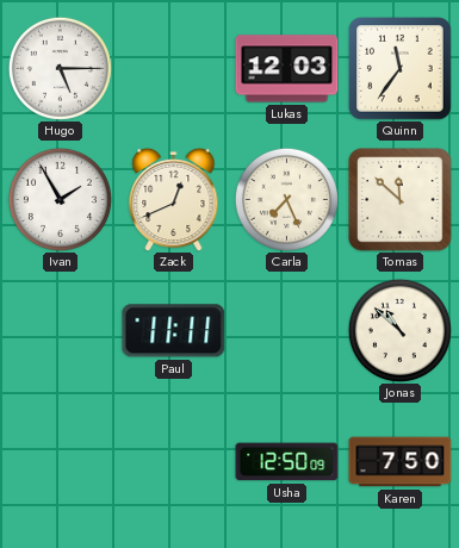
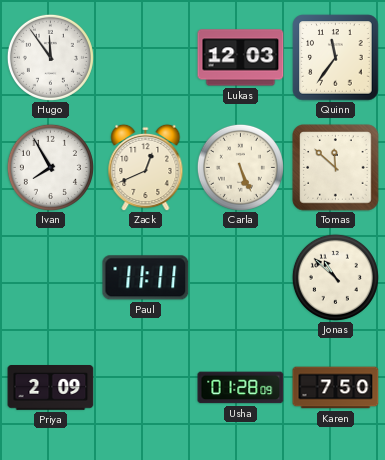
Hugo: 5:15 -> 11:54 (50, 57)
Ivan: 1:55 -> 7:55 (50, 167)
Carla: 7:26 -> 5:26 (240, 167)
Priya: none -> 2:09 (51, 388)
Usha: 12:50 -> 01:28 (241, 388)
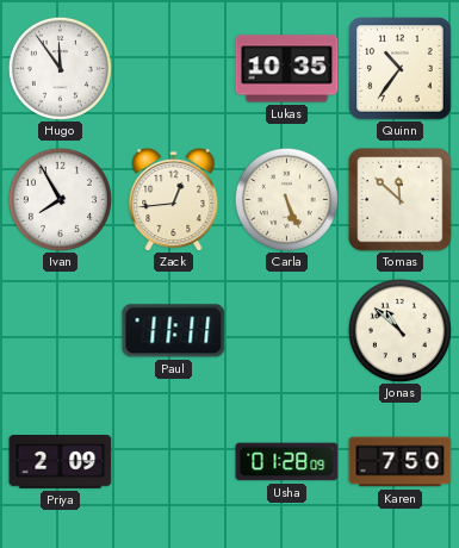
Lukas: 12:03 -> 10:35 (287, 69)
Quinn: 11:36 -> 10:36 (401, 69)
Zack: 12:41 -> 12:44 (174, 199)
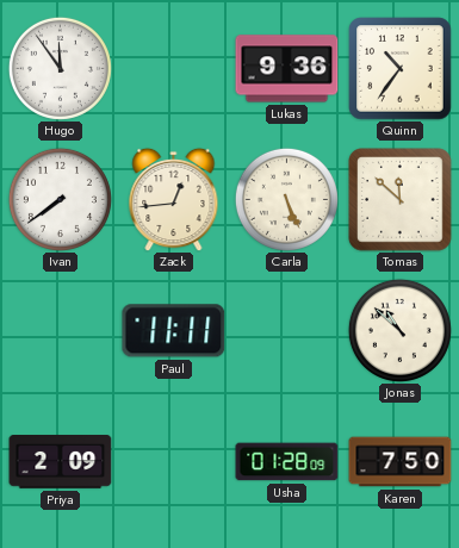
Lukas: 10:35 -> 9:36 (287, 69)
Ivan: 7:55 -> 7:39 (60, 199)
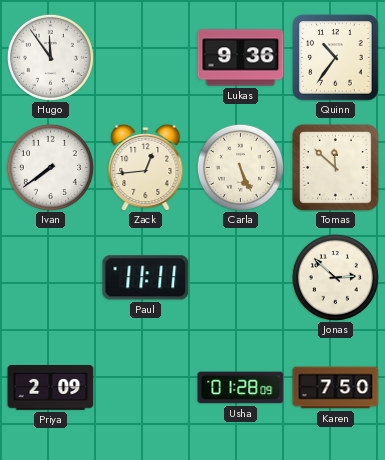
Jonas: 10:52 -> 2:52 (335, 277)
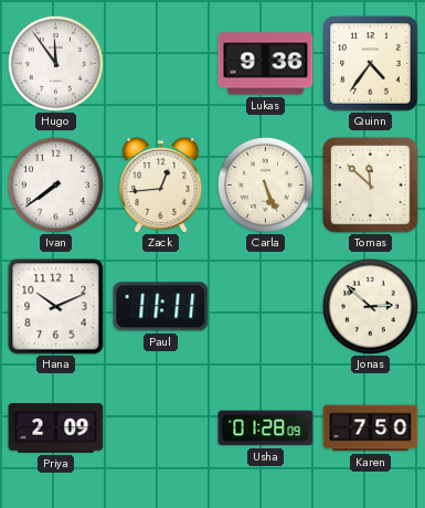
Quinn: 10:36 -> 4:36 (371, 64)
Hana: none -> 10:11 (56, 307)
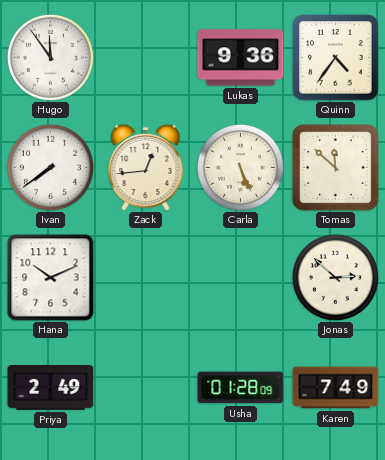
Paul: 11:11 -> none (161, 307)
Priya: 2:09 -> 2:49 (51, 388)
Karen: 7:50 -> 7:49 (336, 388)
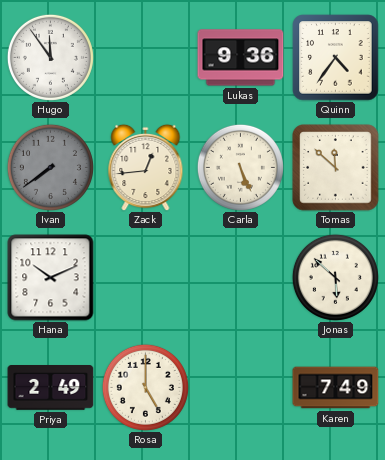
Ivan dial: white -> grey (50, 167)
Jonas: 2:52 -> 5:52 (335, 277)
Rosa: none -> 5:00 (145, 387)
Usha: 01:28 -> none (241, 388)
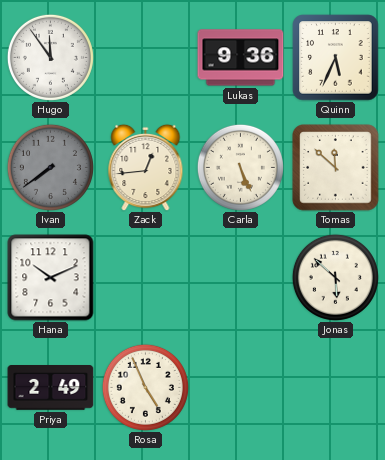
Quinn: 4:36 -> 5:34 (336, 58)
Rosa: 5:00 -> 4:56 (145, 387)
Karen: 7:49 -> none (336, 388)
